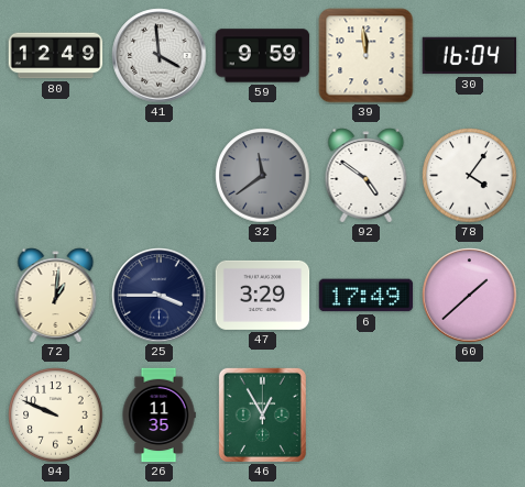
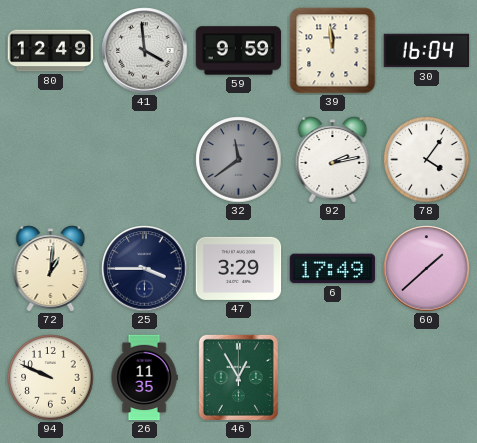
92: 4:51 -> 2:13 (333, 160)
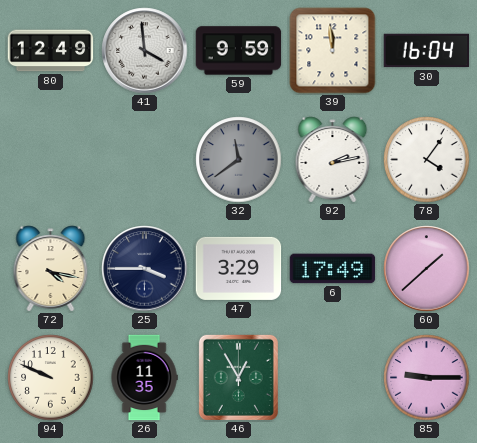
72: 1:01 -> 4:17 (51, 269)
85: none -> 9:15 (427, 378)
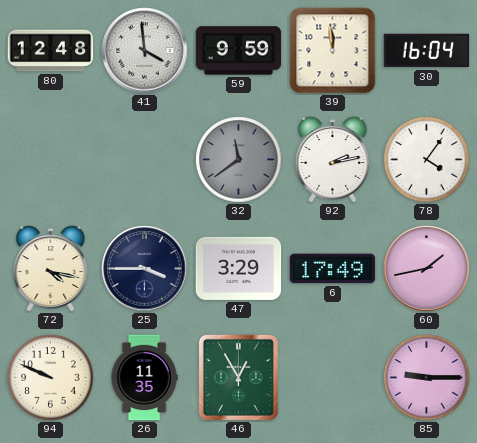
80: 12:49 -> 12:48 (51, 51)
60: 1:38 -> 1:43 (427, 269)
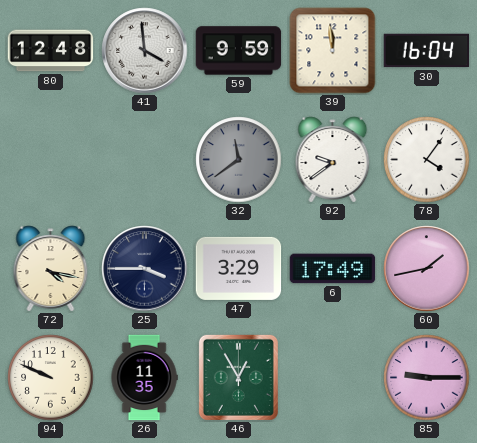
92: 2:13 -> 9:39 (333, 160)
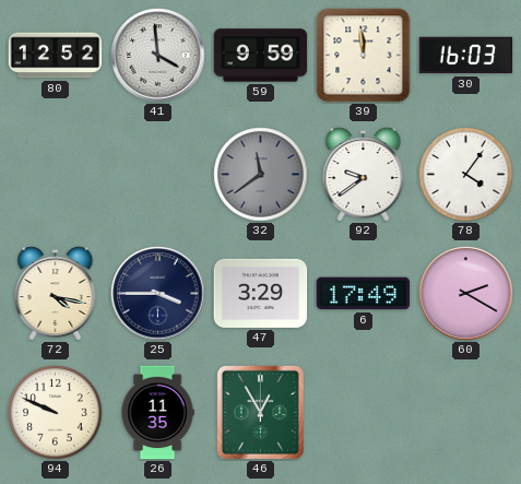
80: 12:48 -> 12:52 (56, 56)
30: 16:04 -> 16:03 (466, 56)
60: 1:43 -> 2:20 (466, 294)
85: 9:15 -> none (427, 378)
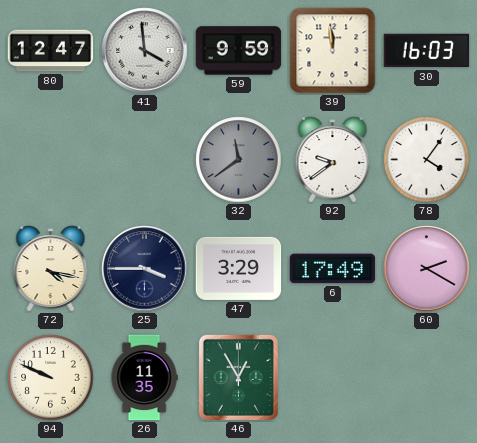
80: 12:52 -> 12:47 (51, 51)
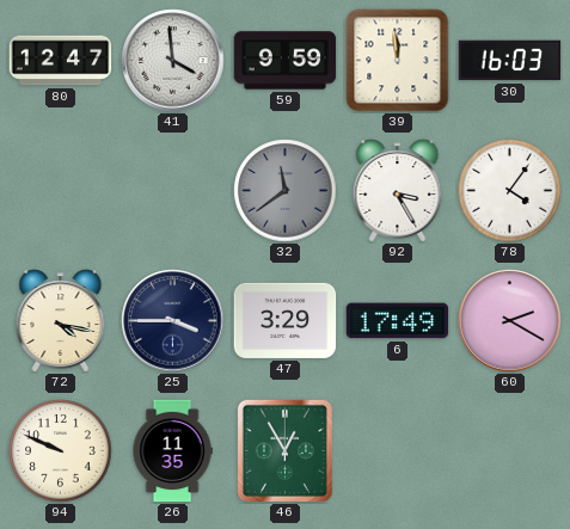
92: 9:39 -> 3:25 (398, 191)
